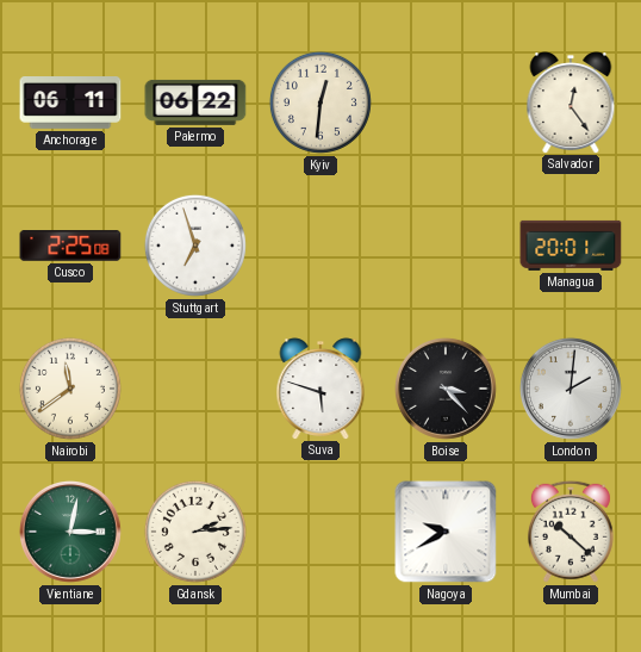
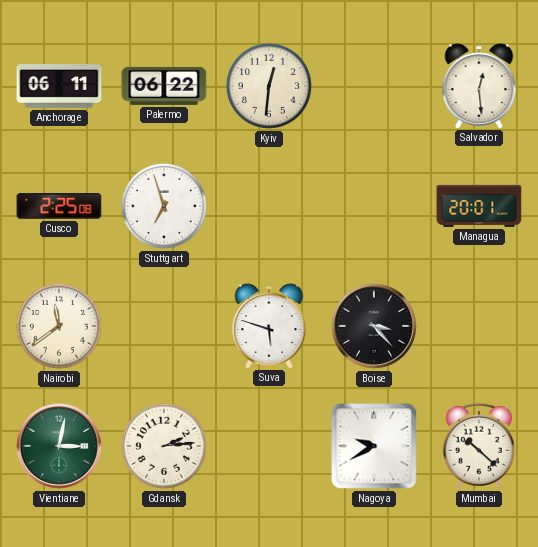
Salvador: 12:24 -> 12:29 (479, 86)
London: 2:01 -> none (571, 389)
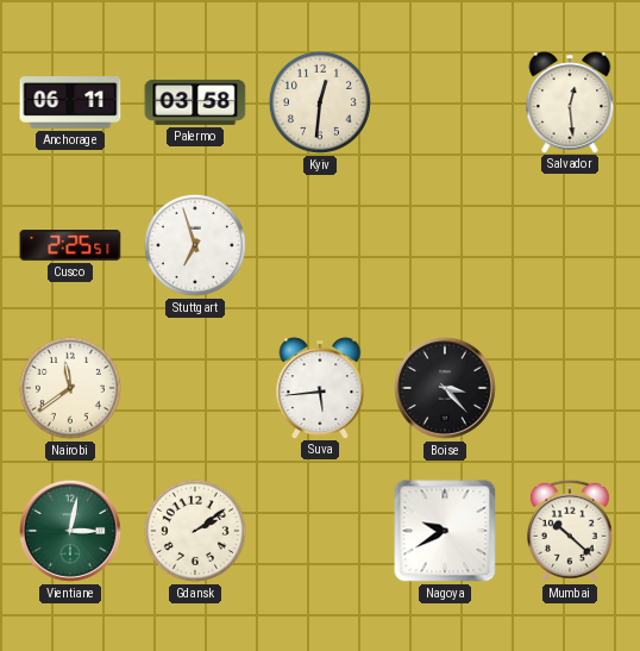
Palermo: 06:22 -> 03:58 (195, 102)
Cusco: 2:25:08 -> 2:25:51 (70, 245)
Managua: 20:01 -> none (479, 206)
Suva: 5:48 -> 5:44 (320, 388)
Gdansk: 2:14 -> 2:09 (195, 531)
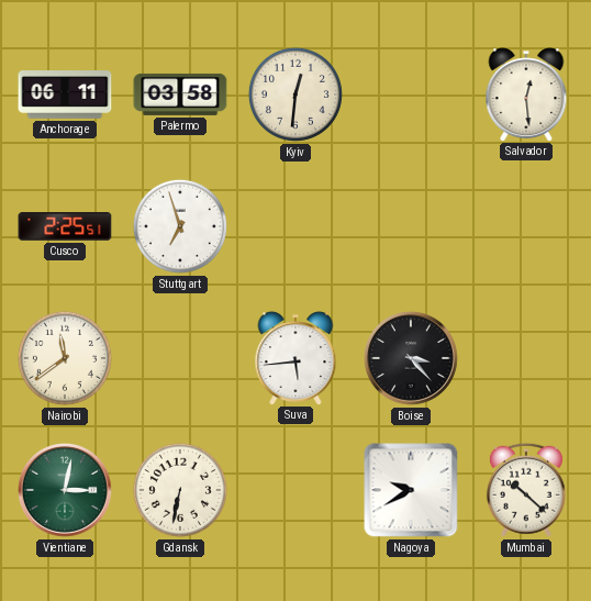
Gdansk: 2:09 -> 6:32 (180, 490)
